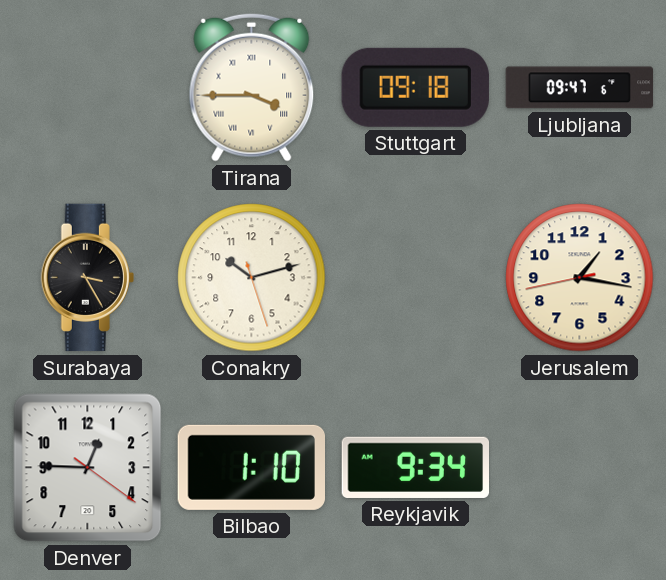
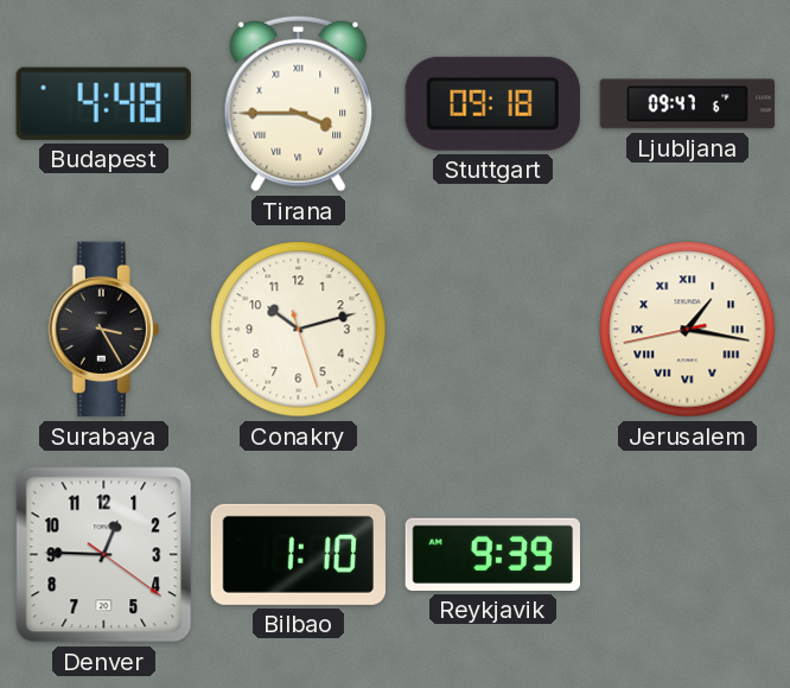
Budapest: none -> 4:48 (103, 103)
Jerusalem numerals: Arabic -> Roman (688, 330)
Reykjavik: 9:34 -> 9:39 (492, 554)
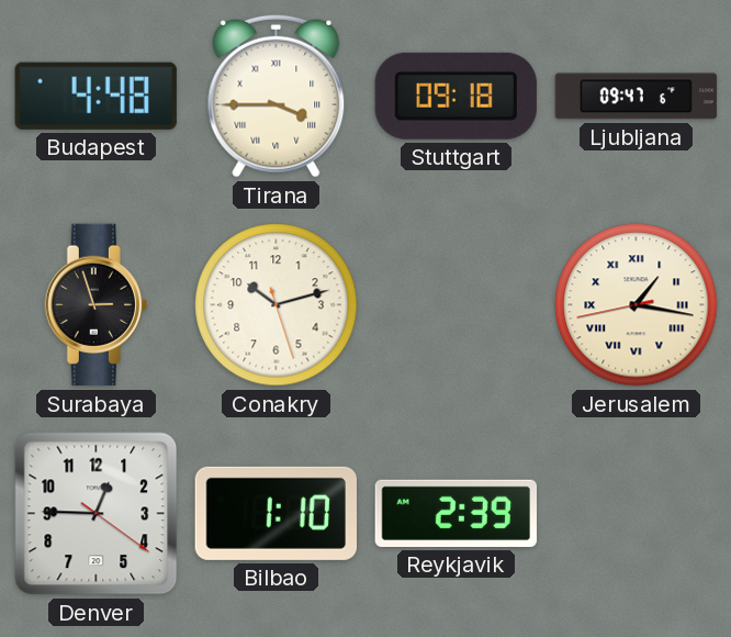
Surabaya: 3:25 -> 2:57 (95, 305)
Reykjavik: 9:39 -> 2:39 (456, 513)
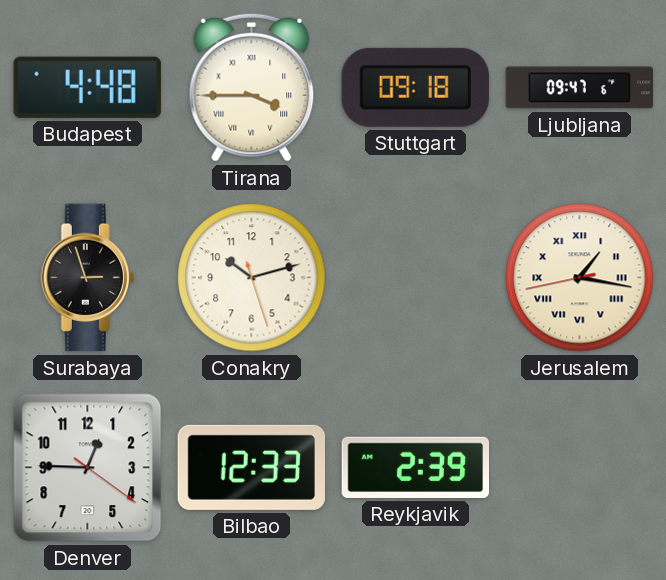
Bilbao: 1:10 -> 12:33 (251, 467)
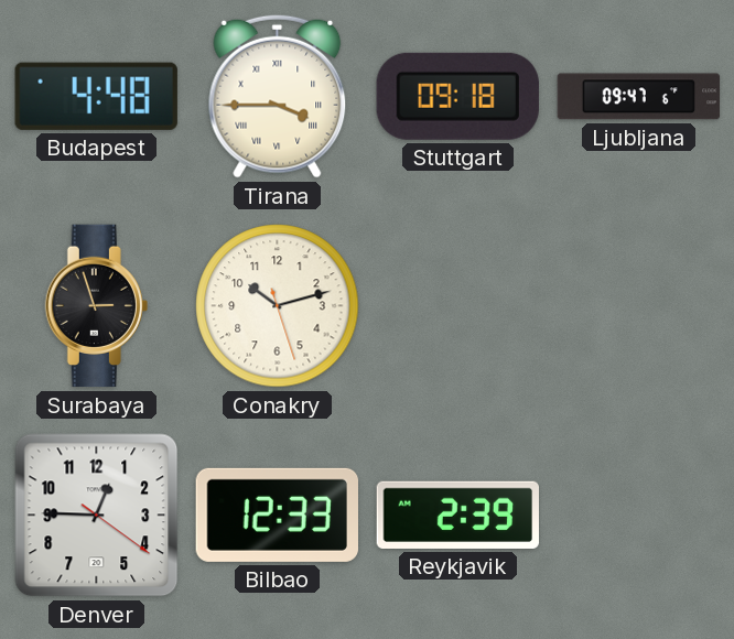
Jerusalem: 1:16 -> none (580, 278)
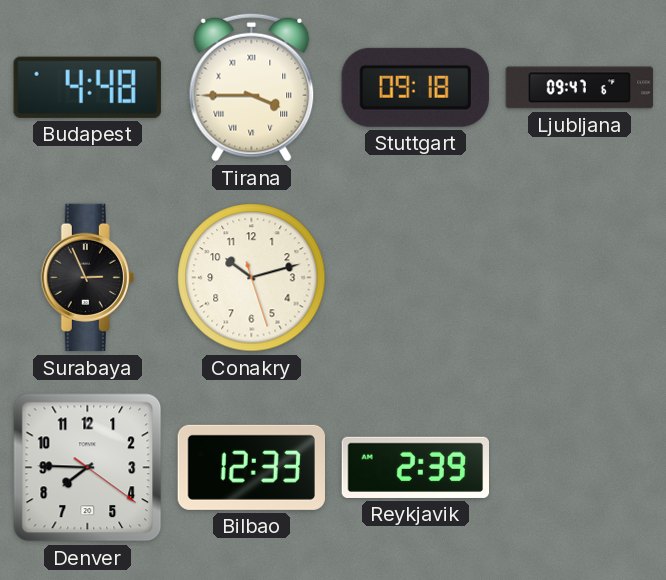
Surabaya: 2:57 -> 2:56 (87, 278)
Denver: 12:45 -> 7:45 (88, 468)
